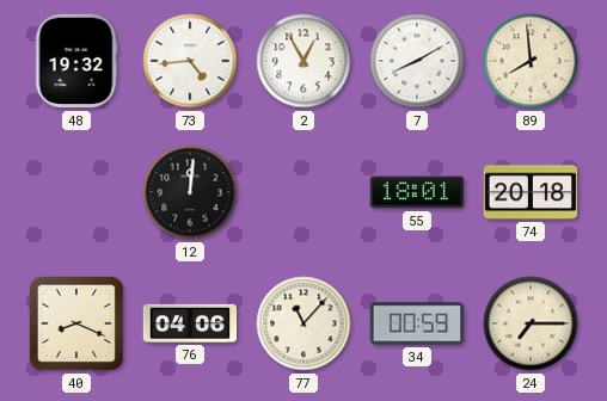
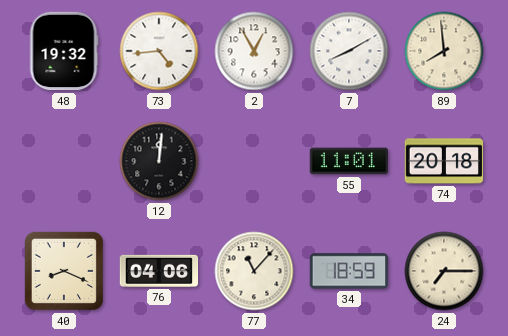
55: 18:01 -> 11:01 (349, 161)
34: 00:59 -> 18:59 (349, 271)
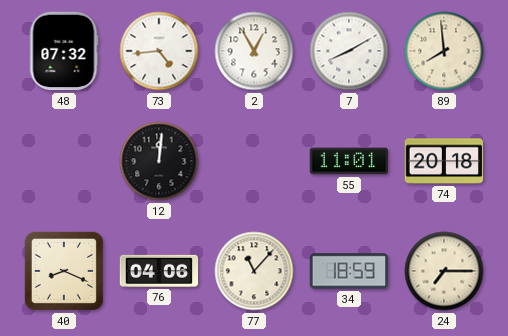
48: 19:32 -> 07:32 (64, 51)
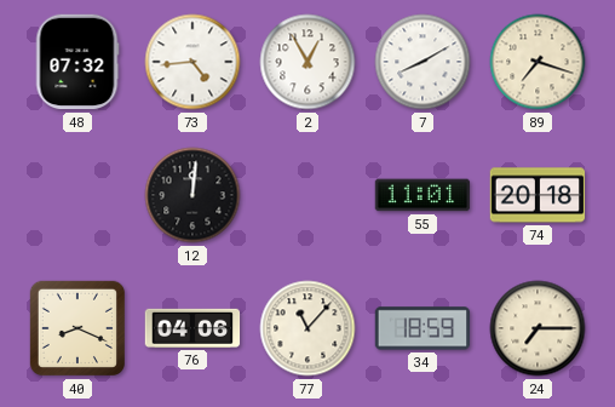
89: 7:59 -> 7:18 (538, 62)
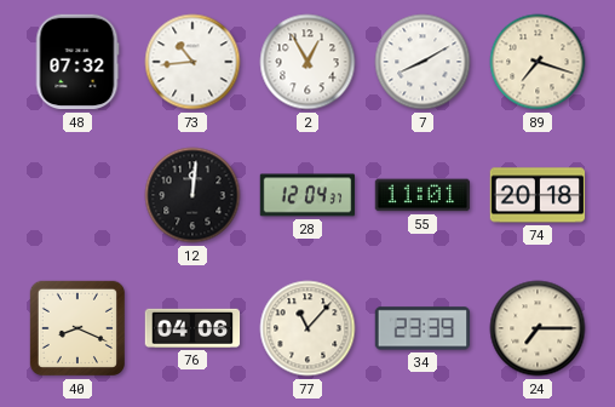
73: 4:44 -> 10:44 (192, 62)
28: none -> 12:04 (307, 195)
34: 18:59 -> 23:39 (423, 328)
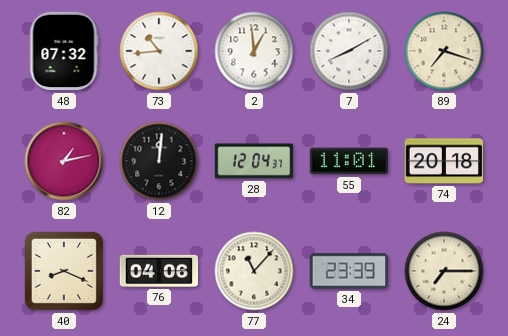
2: 12:55 -> 12:59 (254, 51)
82: none -> 1:13 (64, 161)
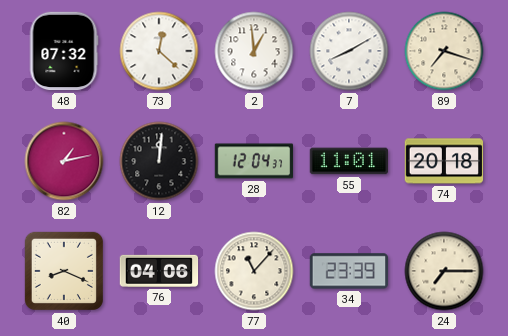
73: 10:44 -> 12:22 (159, 51)
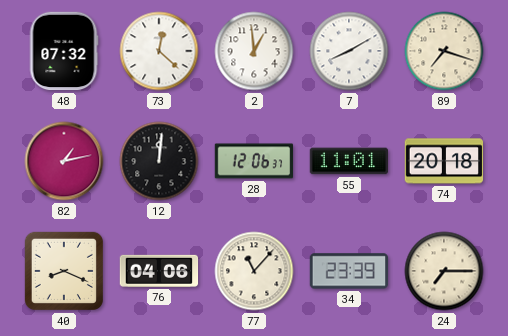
28: 12:04 -> 12:06 (254, 161)
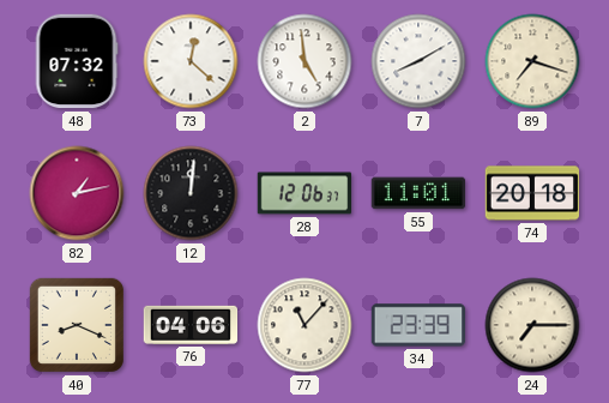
2: 12:59 -> 4:59 (304, 61)
